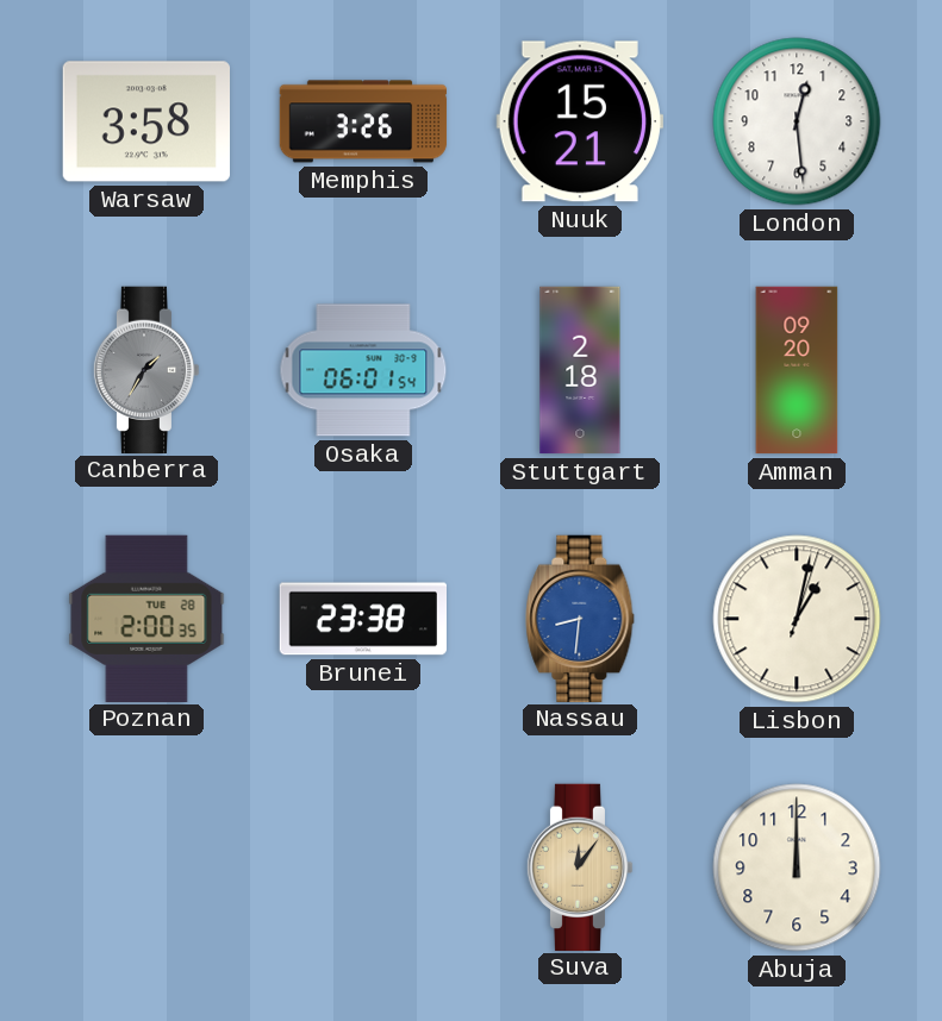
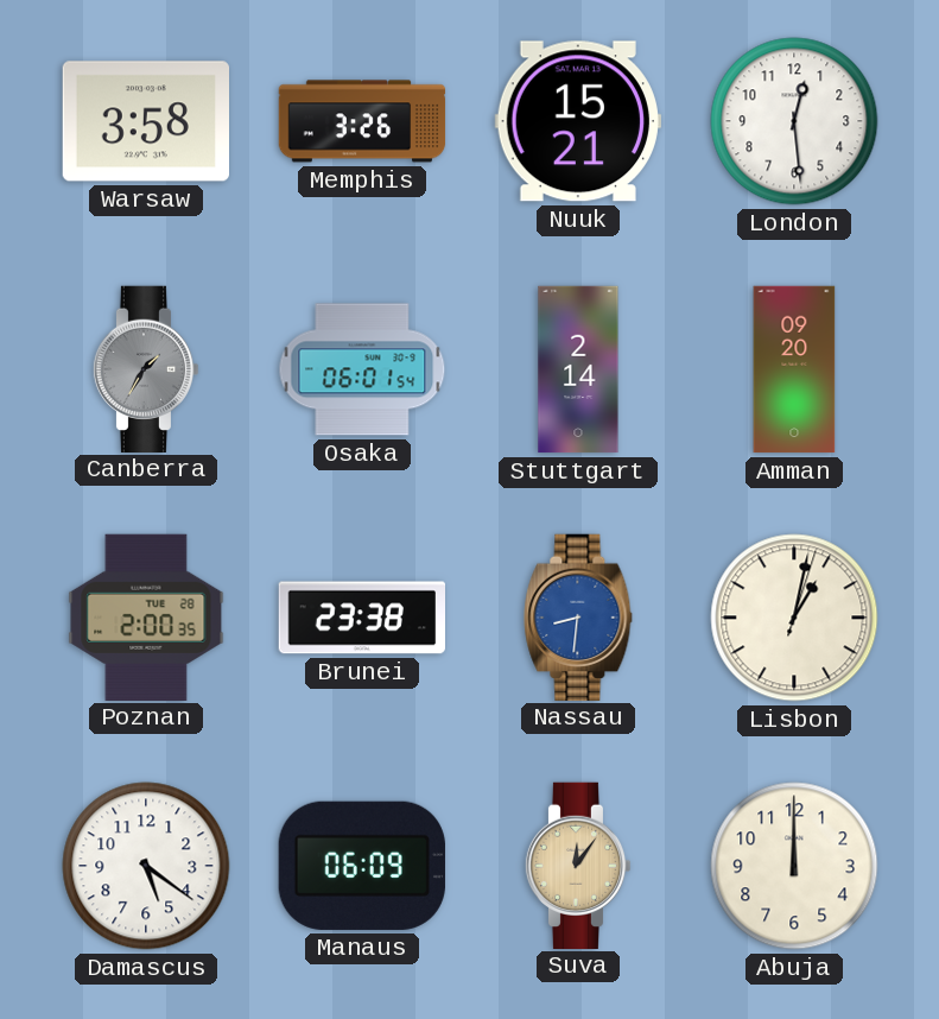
Stuttgart: 2:18 -> 2:14 (578, 369)
Damascus: none -> 5:21 (146, 866)
Manaus: none -> 06:09 (362, 866)
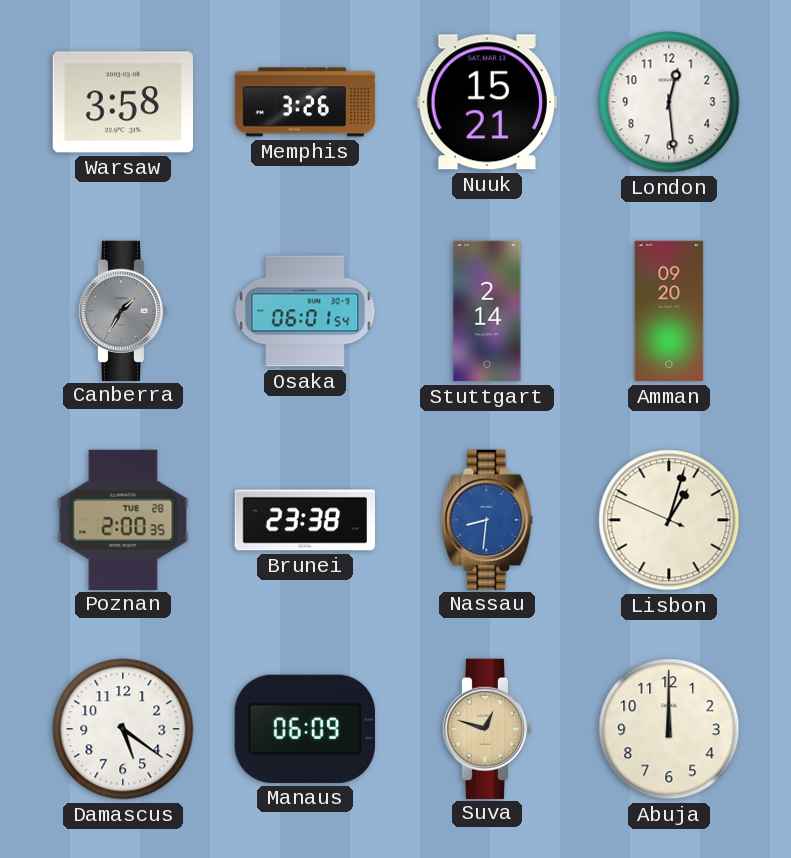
Lisbon: 1:02:03 -> 1:02:49 (669, 520)
Suva: 12:06 -> 12:48 (487, 728)
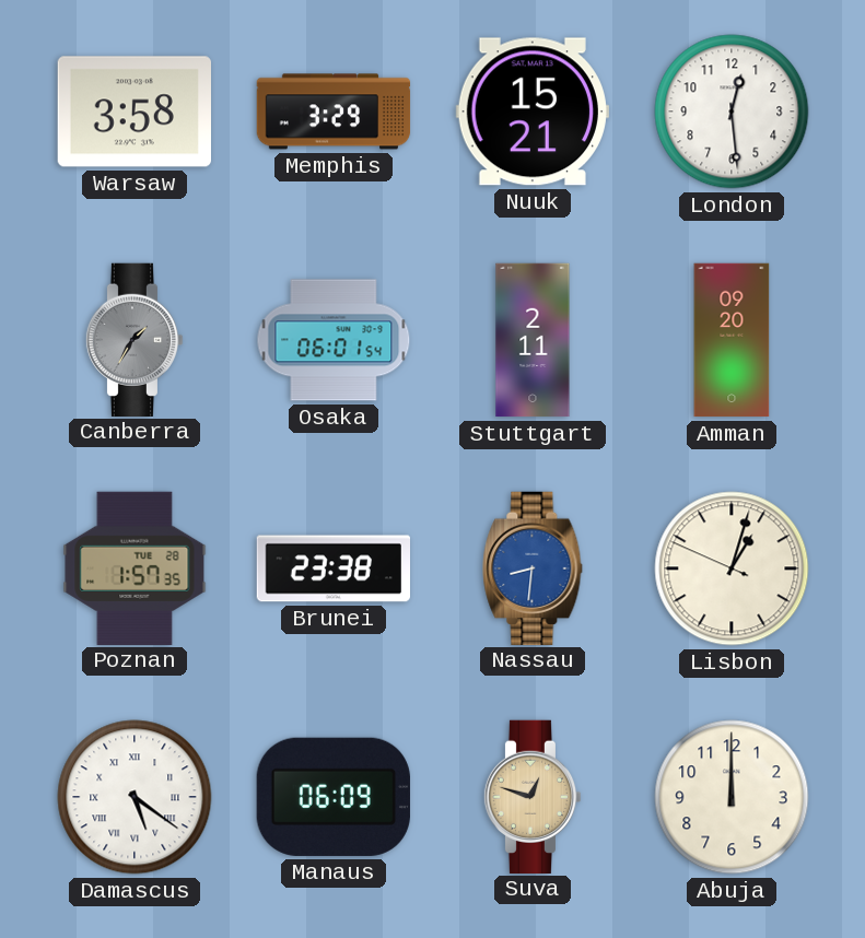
Memphis: 3:26 -> 3:29 (334, 112)
Stuttgart: 2:14 -> 2:11 (533, 340)
Poznan: 2:00 -> 1:57 (135, 567)
Damascus numerals: Arabic -> Roman (135, 797)
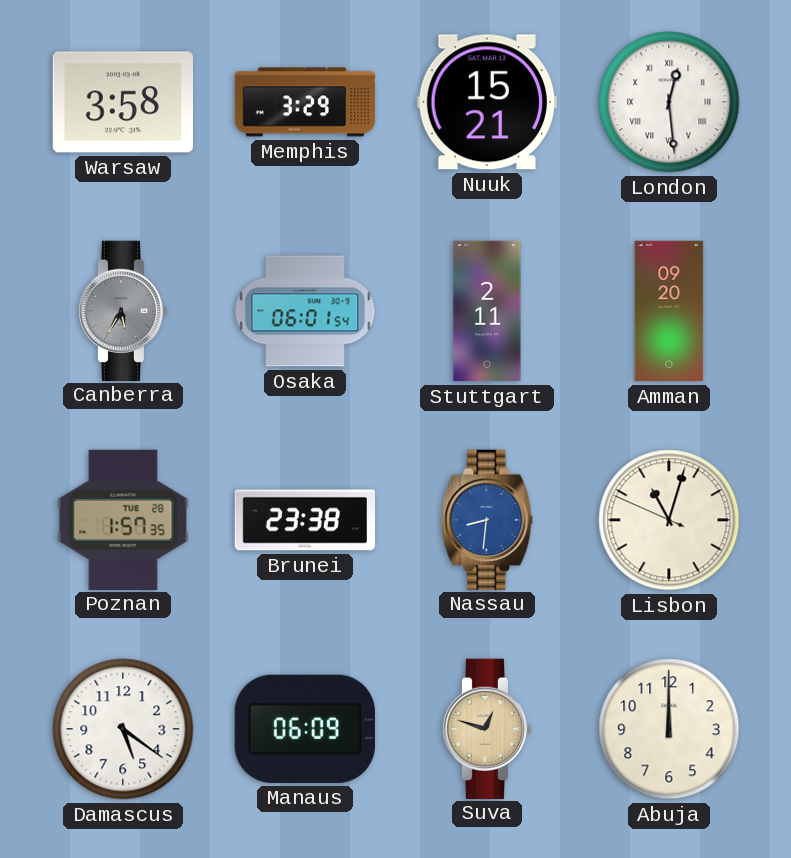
London numerals: Arabic -> Roman (669, 102)
Canberra: 1:35 -> 5:35 (123, 310)
Lisbon: 1:02 -> 11:02 (669, 520)
Damascus numerals: Roman -> Arabic (123, 729)
